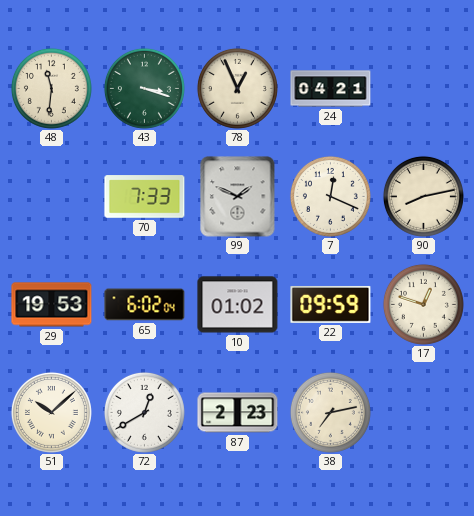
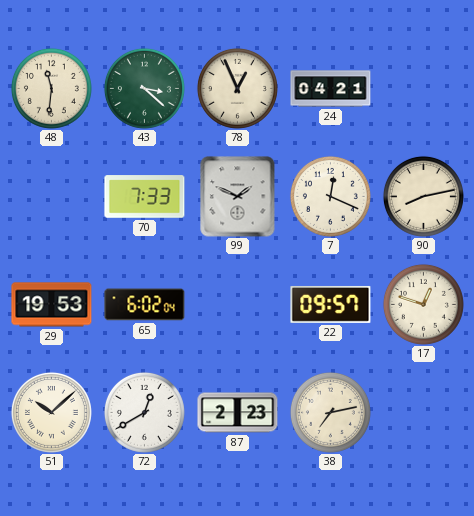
43: 3:18 -> 3:22 (144, 88)
10: 01:02 -> none (238, 305)
22: 09:59 -> 09:57 (331, 304)
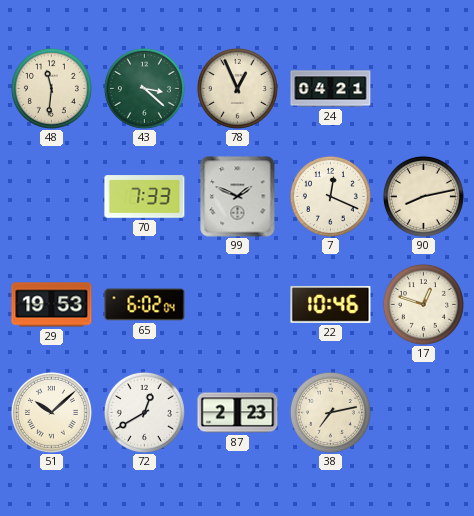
22: 09:57 -> 10:46 (331, 304)
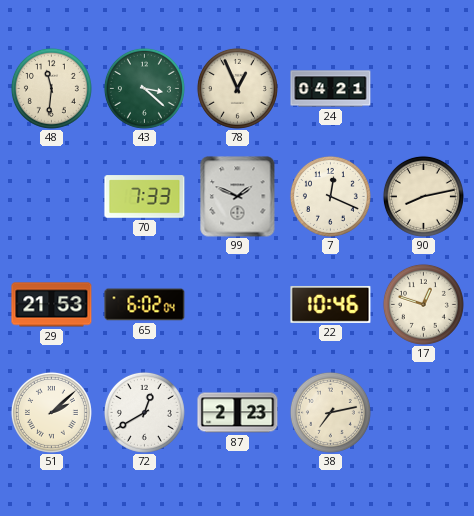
29: 19:53 -> 21:53 (52, 305)
51: 10:08 -> 2:08 (51, 412)
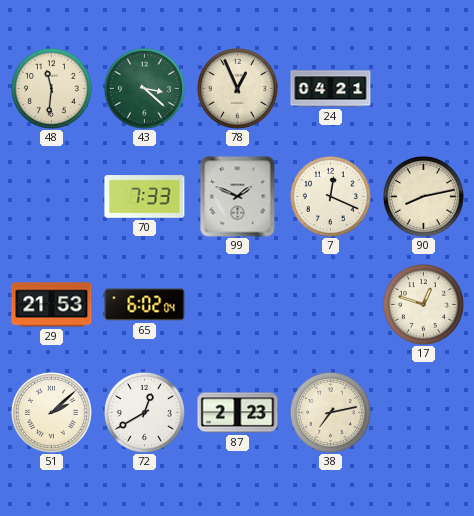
22: 10:46 -> none (331, 304)
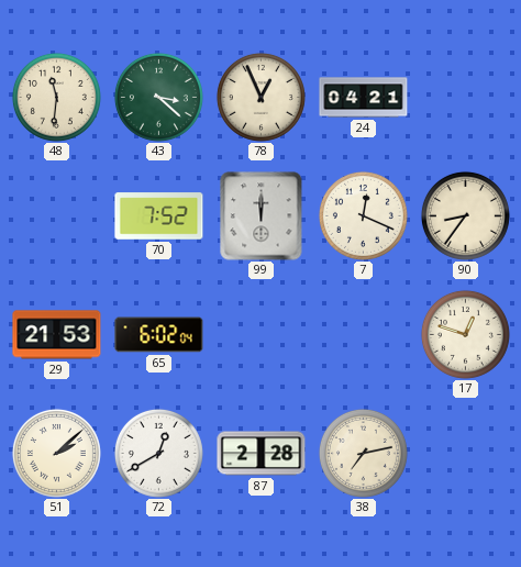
70: 7:33 -> 7:52 (159, 216)
99: 1:49 -> 12:00 (262, 216)
90: 8:13 -> 8:36 (465, 215)
87: 2:23 -> 2:28 (262, 454)
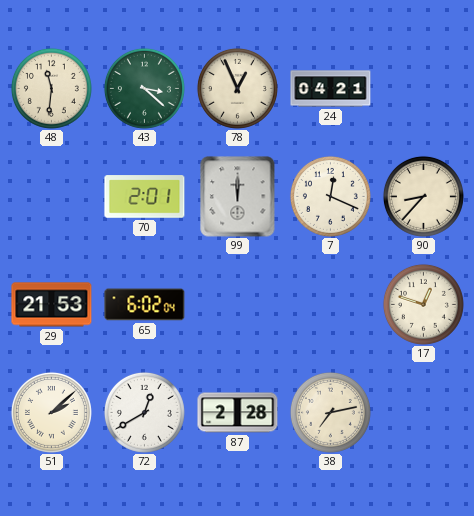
70: 7:52 -> 2:01 (145, 197)
90: 8:36 -> 8:37 (423, 196)
